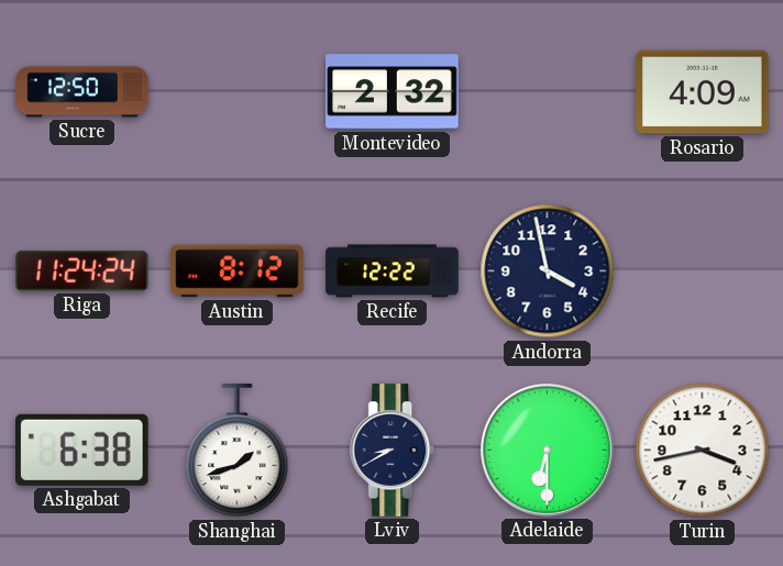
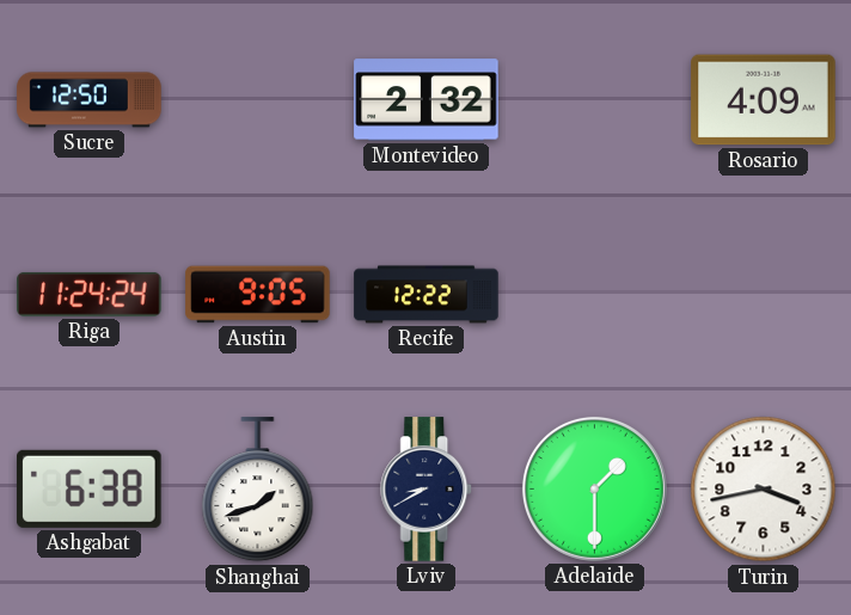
Austin: 8:12 -> 9:05 (258, 295)
Andorra: 3:58 -> none (548, 271)
Adelaide: 6:30 -> 1:30 (594, 488)
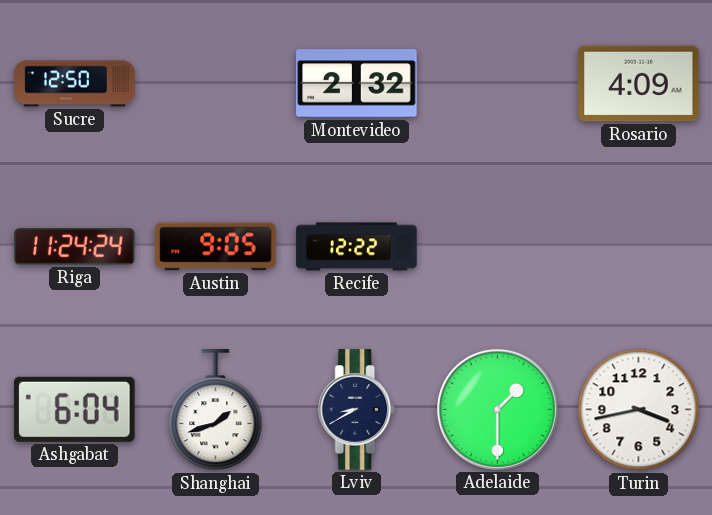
Ashgabat: 6:38 -> 6:04 (75, 409)
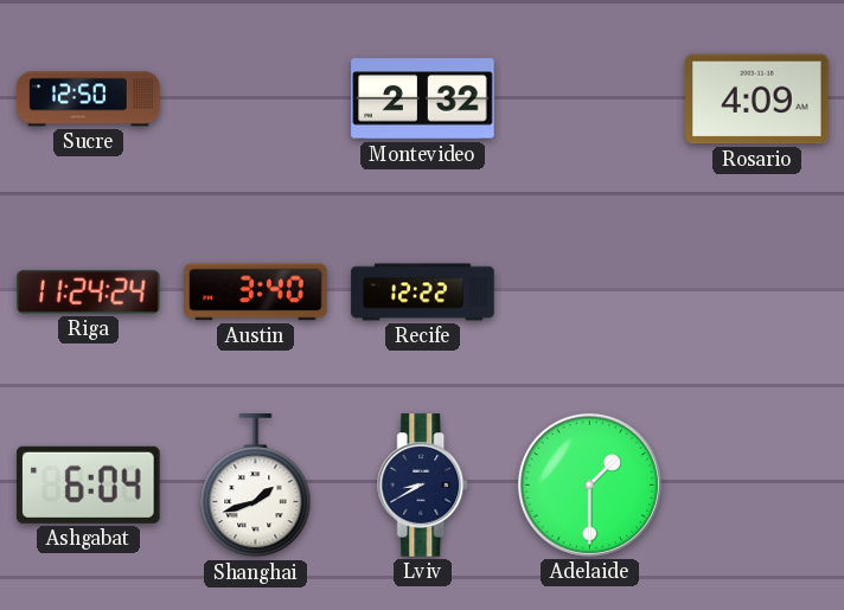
Austin: 9:05 -> 3:40 (256, 293)
Turin: 3:43 -> none (639, 410)
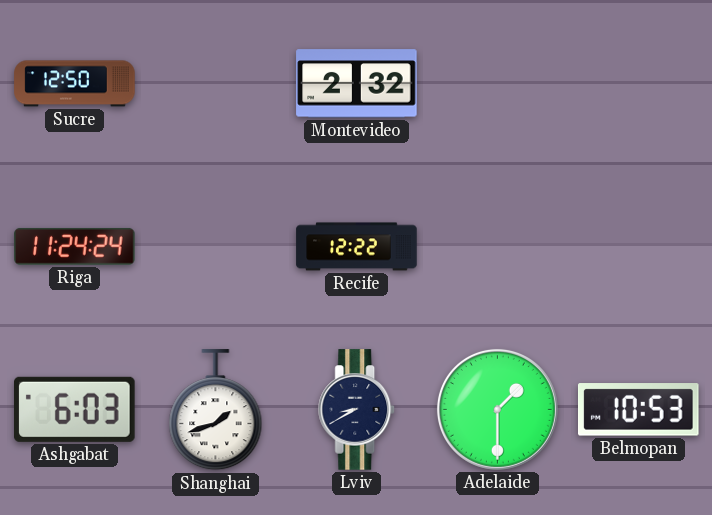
Rosario: 4:09 -> none (757, 99)
Austin: 3:40 -> none (256, 293)
Ashgabat: 6:04 -> 6:03 (75, 409)
Belmopan: none -> 10:53 (639, 410)
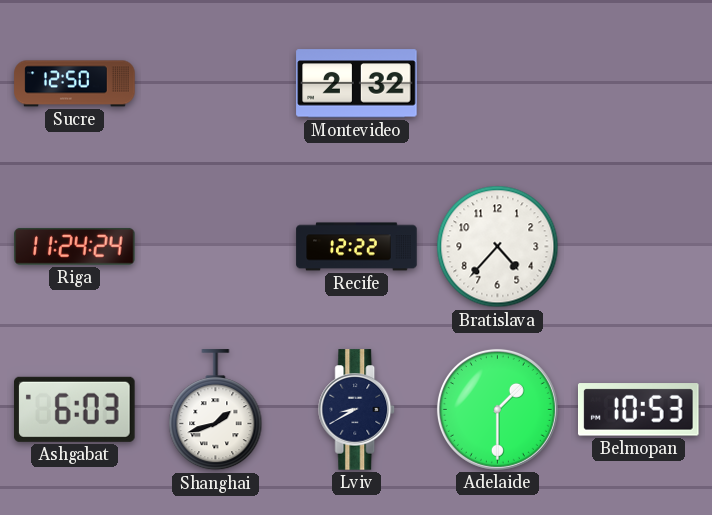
Bratislava: none -> 4:37 (498, 247)
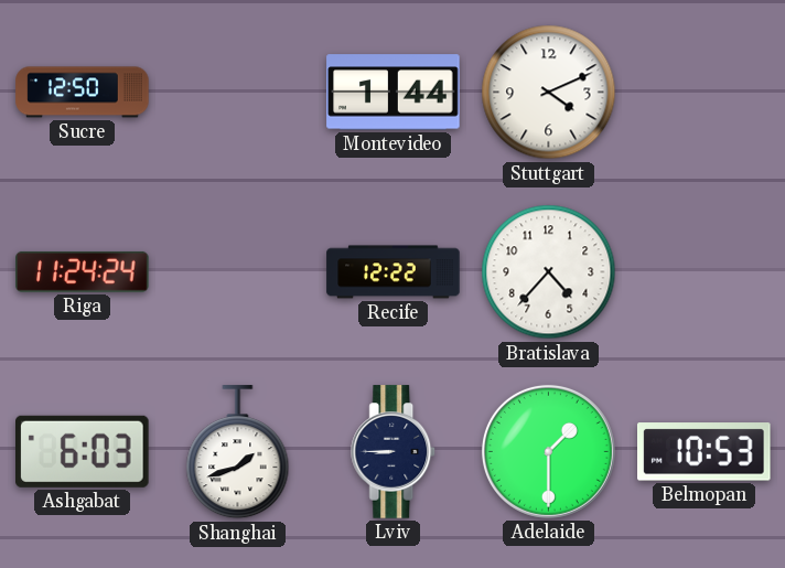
Montevideo: 2:32 -> 1:44 (394, 93)
Stuttgart: none -> 4:11 (549, 93)
Lviv: 8:40 -> 8:45 (394, 452)
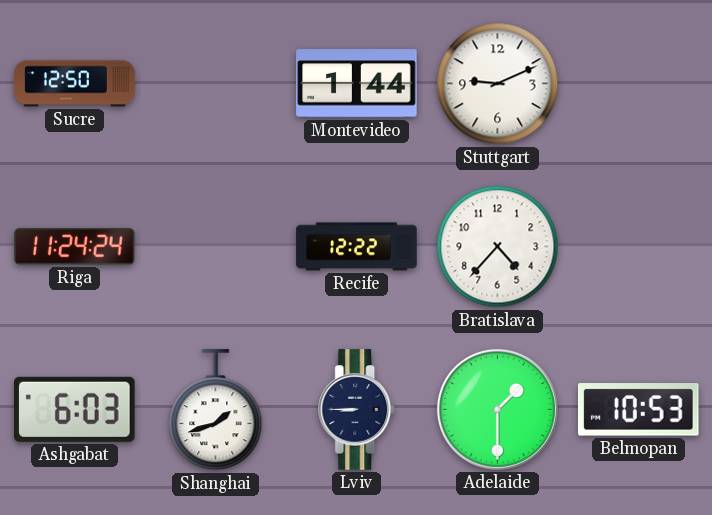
Stuttgart: 4:11 -> 9:11 (498, 84)
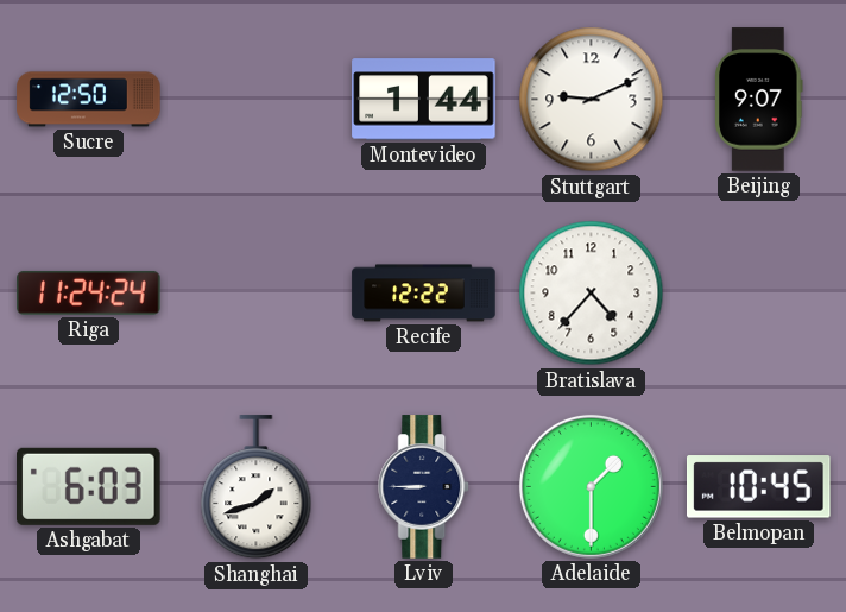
Beijing: none -> 9:07 (759, 100)
Belmopan: 10:53 -> 10:45 (759, 487)
